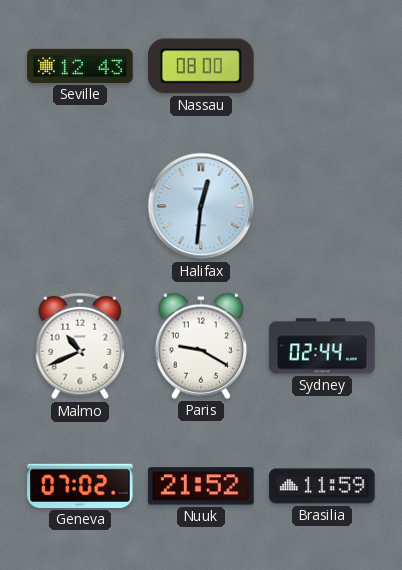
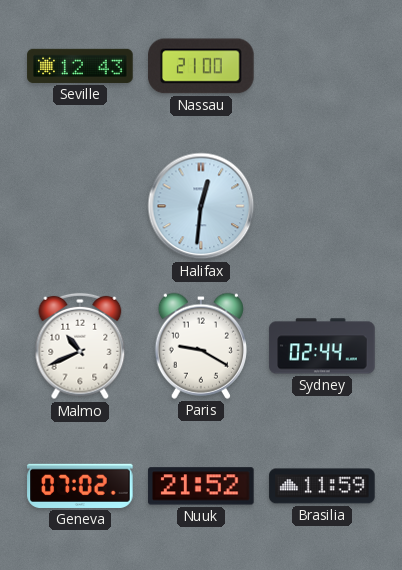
Nassau: 08:00 -> 21:00 (201, 66)
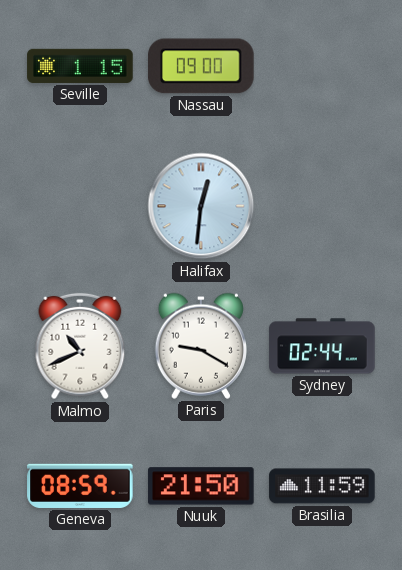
Seville: 12:43 -> 1:15 (80, 66)
Nassau: 21:00 -> 09:00 (201, 66)
Geneva: 07:02 -> 08:59 (80, 486)
Nuuk: 21:52 -> 21:50 (201, 486)
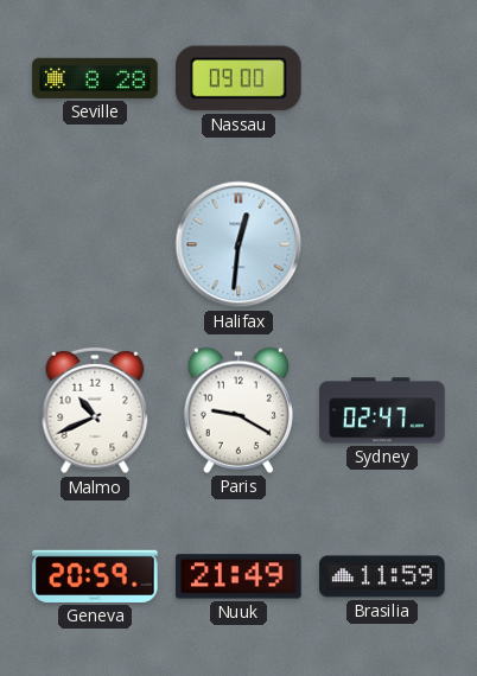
Seville: 1:15 -> 8:28 (95, 78)
Sydney: 02:44 -> 02:47 (382, 410)
Geneva: 08:59 -> 20:59 (95, 576)
Nuuk: 21:50 -> 21:49 (238, 576)
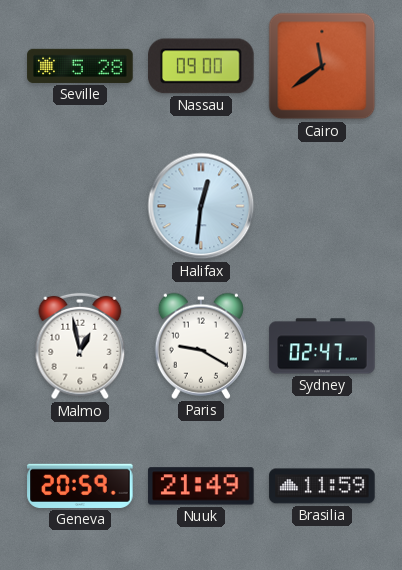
Seville: 8:28 -> 5:28 (80, 66)
Cairo: none -> 11:39 (322, 66)
Malmo: 10:41 -> 12:58 (80, 346)
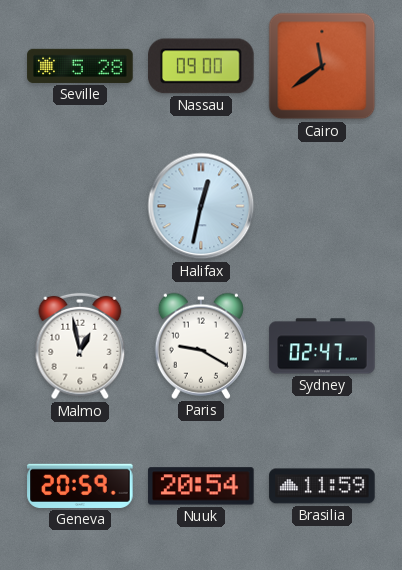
Halifax: 12:31 -> 12:32 (201, 206)
Nuuk: 21:49 -> 20:54 (201, 486)
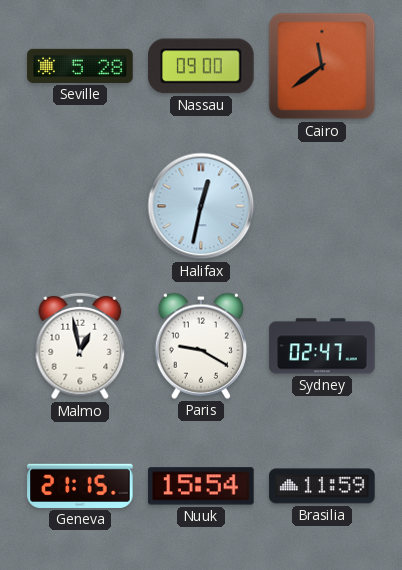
Geneva: 20:59 -> 21:15 (80, 486)
Nuuk: 20:54 -> 15:54 (201, 486)
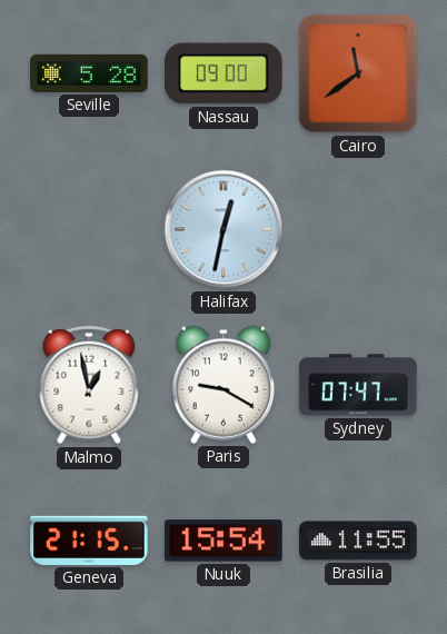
Sydney: 02:47 -> 07:47 (358, 385)
Brasilia: 11:59 -> 11:55 (358, 541)
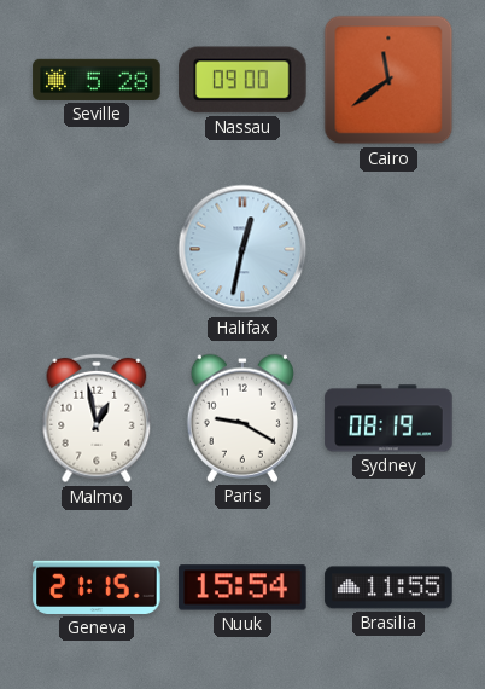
Sydney: 07:47 -> 08:19 (388, 418)
